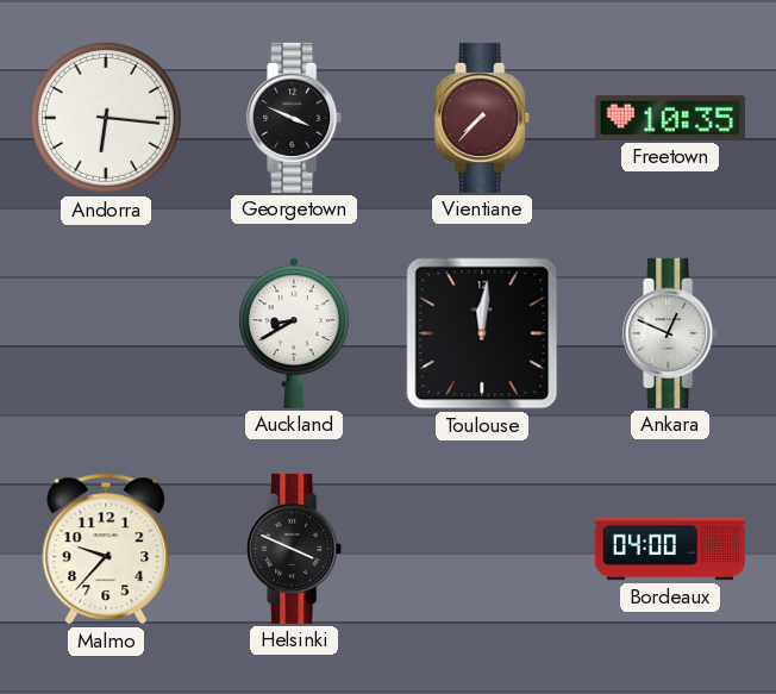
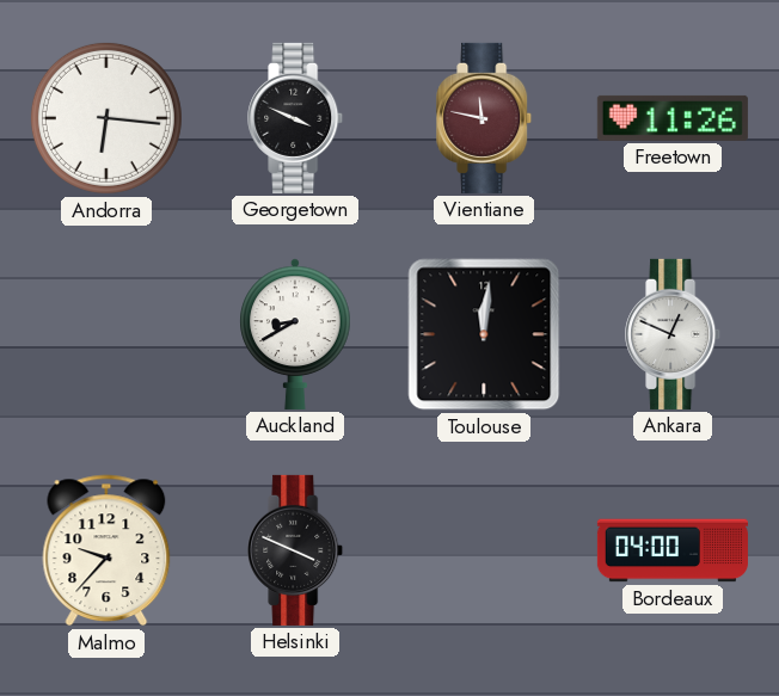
Vientiane: 7:37 -> 11:47 (485, 118)
Freetown: 10:35 -> 11:26 (673, 118)
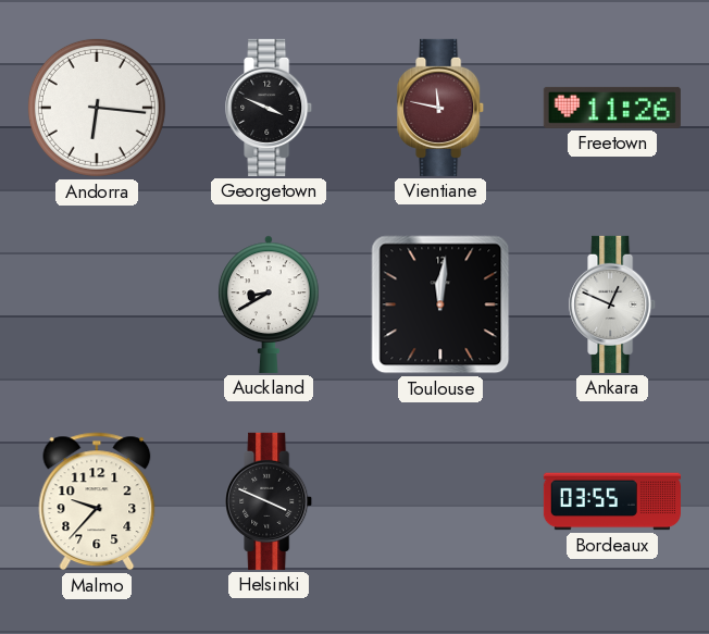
Bordeaux: 04:00 -> 03:55 (612, 501)
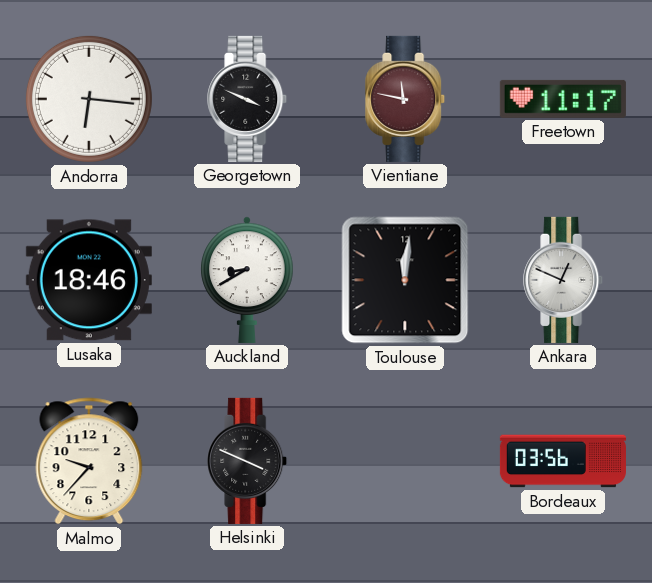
Freetown: 11:26 -> 11:17 (563, 99)
Lusaka: none -> 18:46 (89, 280)
Bordeaux: 03:55 -> 03:56 (563, 461)
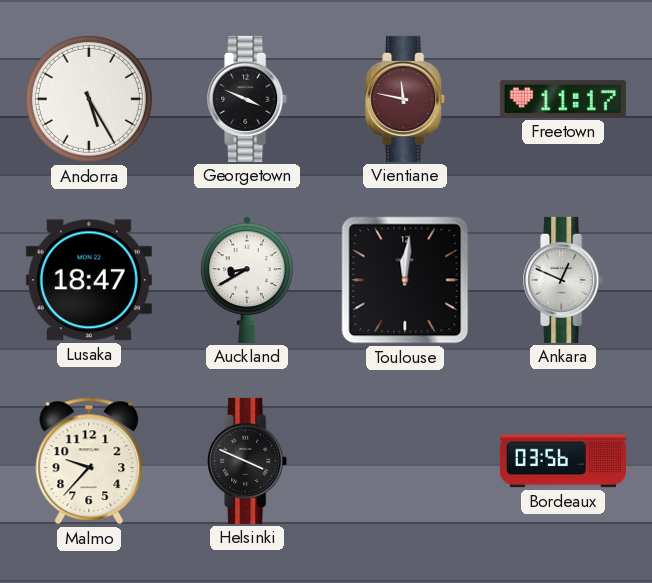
Andorra: 6:16 -> 5:25 (89, 99)
Lusaka: 18:46 -> 18:47 (89, 280)
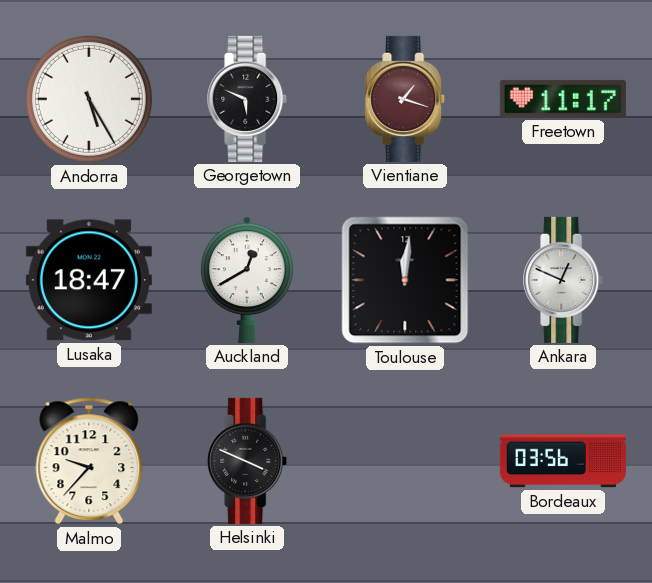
Georgetown: 3:49 -> 5:49 (248, 99)
Vientiane: 11:47 -> 1:18 (406, 99)
Auckland: 8:40 -> 12:40 (247, 280)
